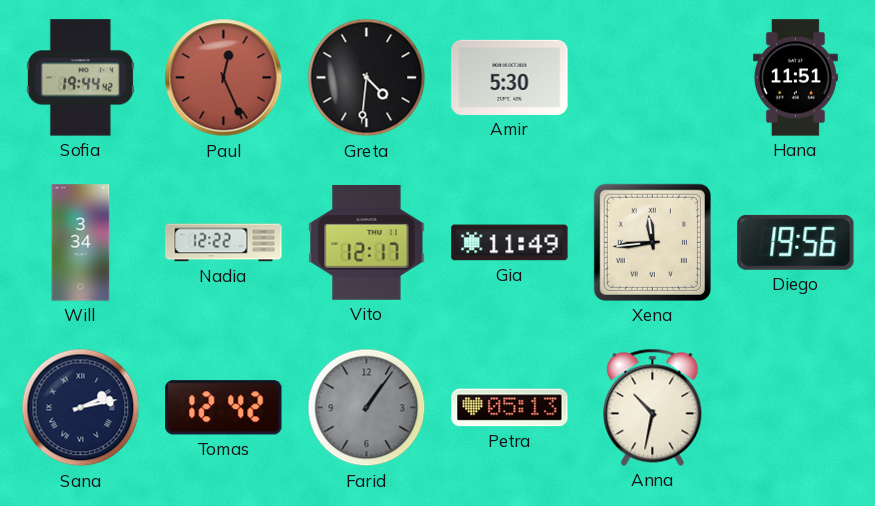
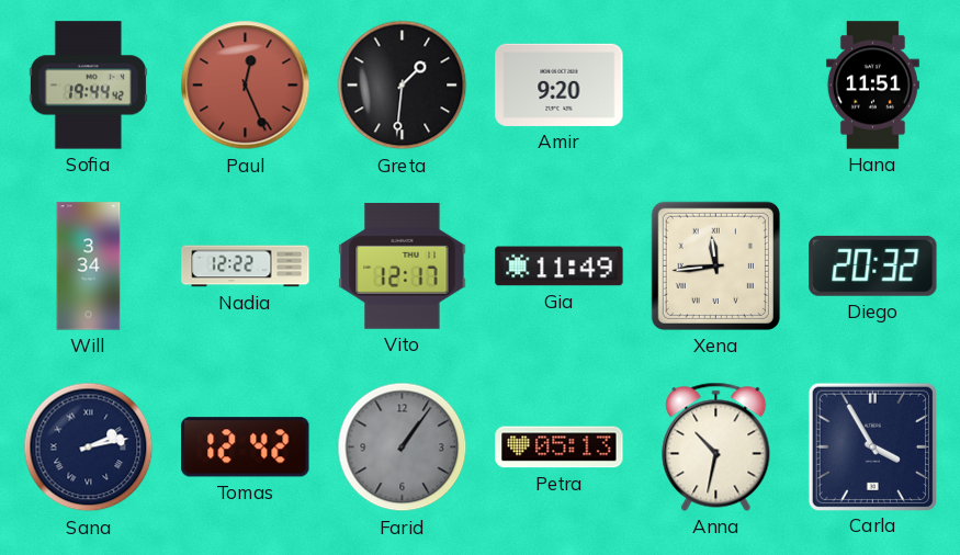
Greta: 4:31 -> 1:31 (403, 86)
Amir: 5:30 -> 9:20 (560, 84)
Diego: 19:56 -> 20:32 (873, 265)
Carla: none -> 3:55 (872, 446)
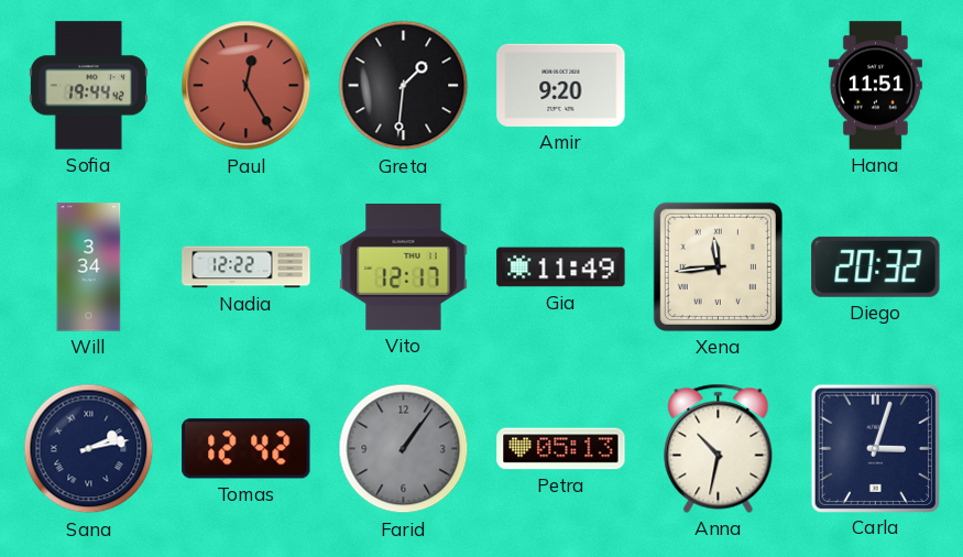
Paul: 12:26 -> 12:25 (247, 86)
Carla: 3:55 -> 3:03 (875, 448)
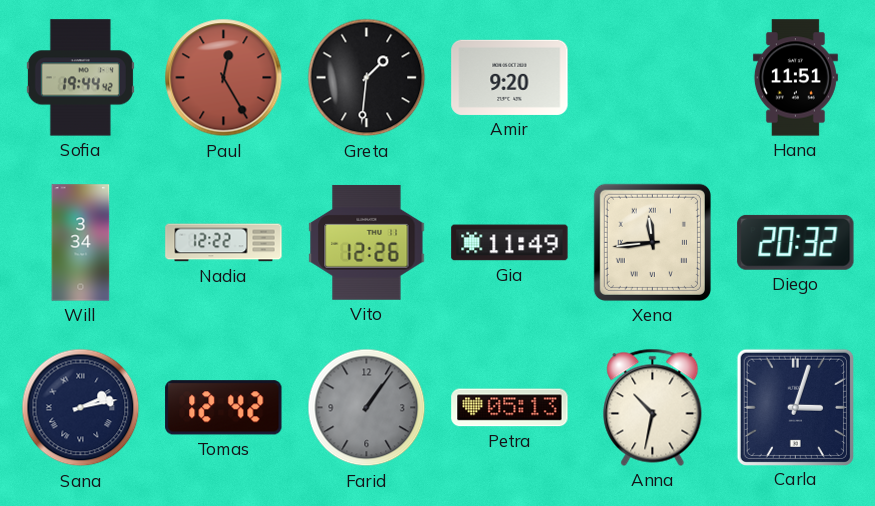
Vito: 12:17 -> 12:26 (367, 242)
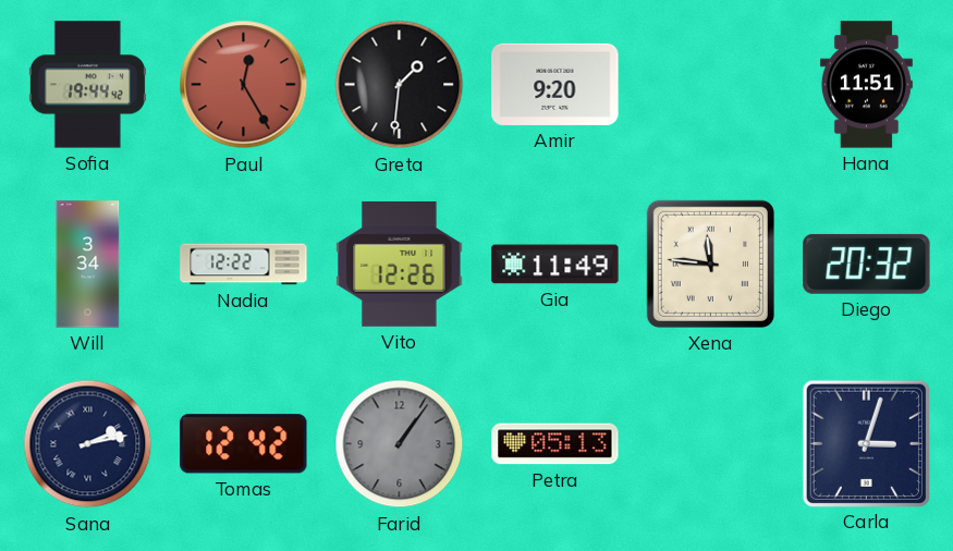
Xena: 11:44 -> 11:46 (710, 264)
Anna: 10:32 -> none (653, 407)
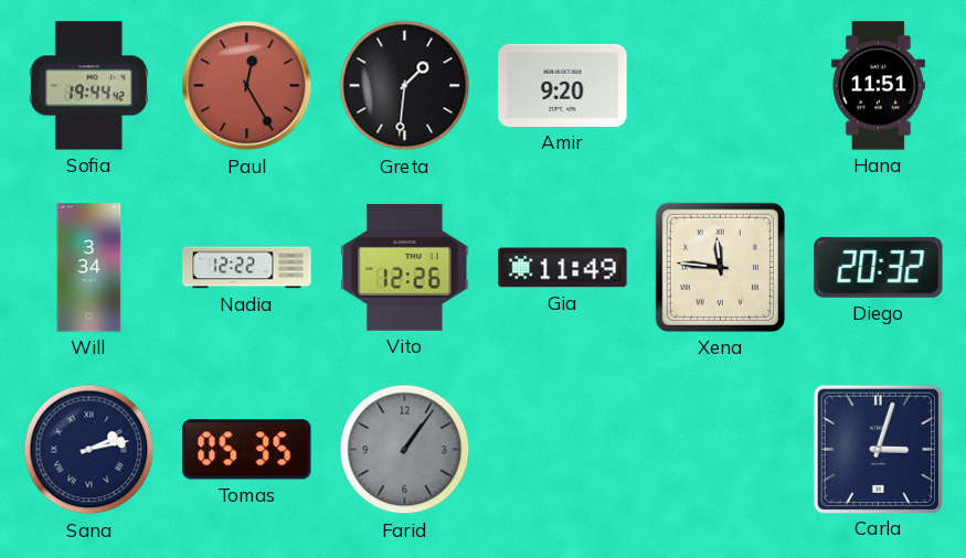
Tomas: 12:42 -> 05:35 (247, 450)
Petra: 05:13 -> none (555, 444)
